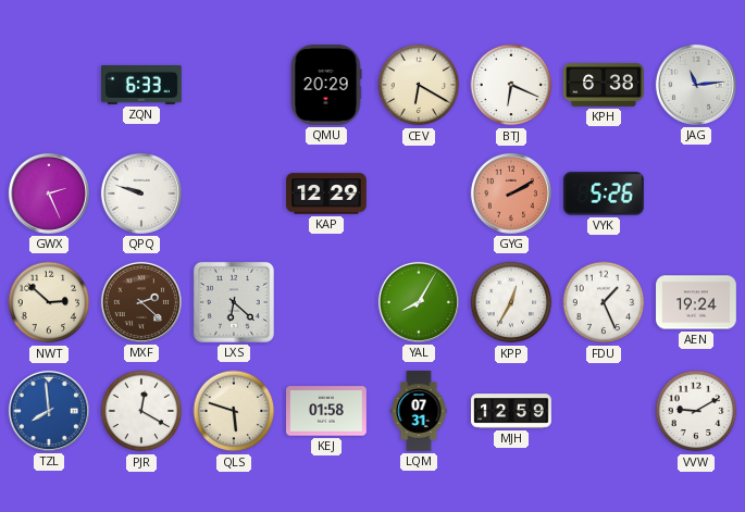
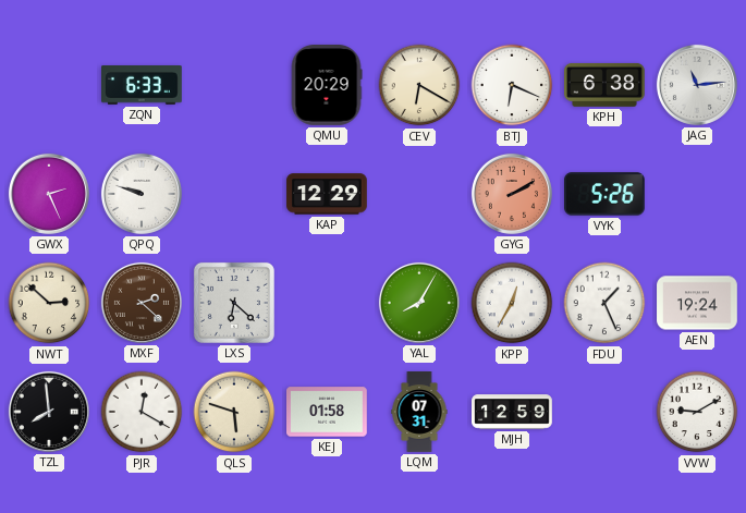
TZL dial: blue -> black (49, 412)
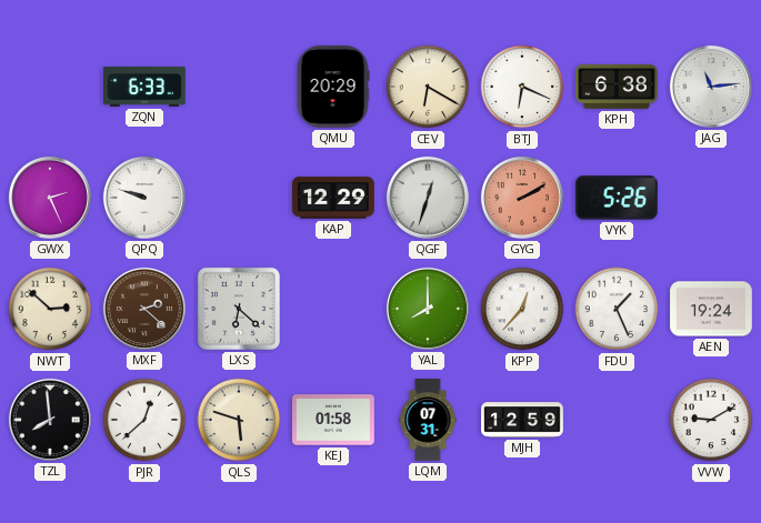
QGF: none -> 12:33 (428, 198)
YAL: 8:05 -> 8:00 (428, 309)
KPP: 12:35 -> 12:37 (522, 309)
PJR: 12:20 -> 12:38 (144, 420)
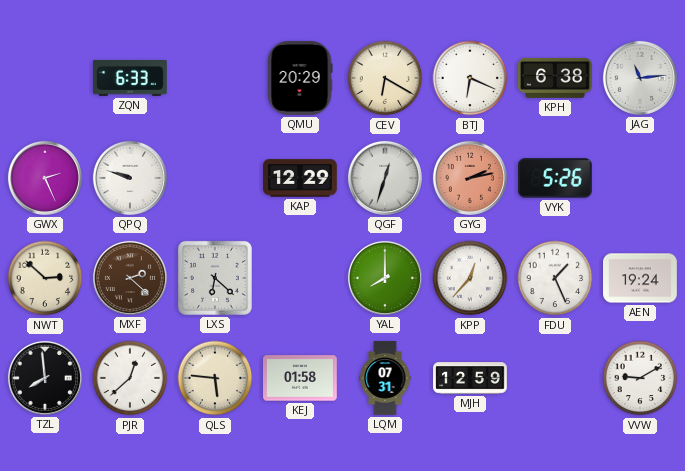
GYG: 2:10 -> 2:13 (470, 178)
QLS: 5:48 -> 5:46 (215, 378)
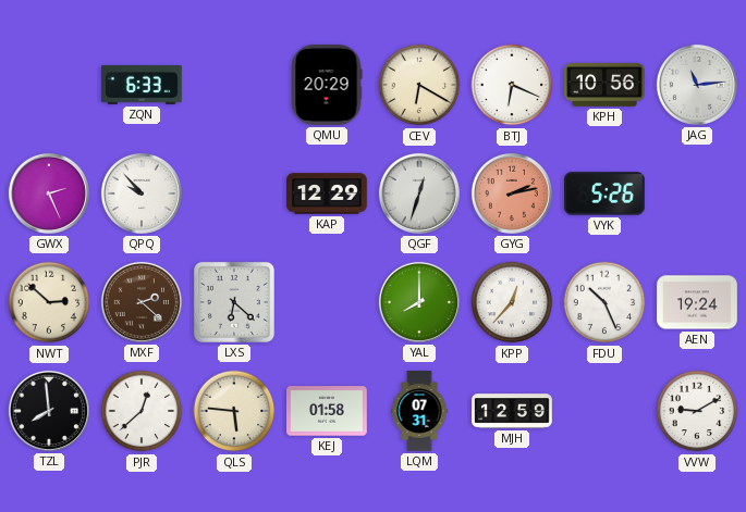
KPH: 6:38 -> 10:56 (606, 85)
QPQ: 9:48 -> 9:53 (142, 193)
FDU: 1:26 -> 10:26 (604, 302)
